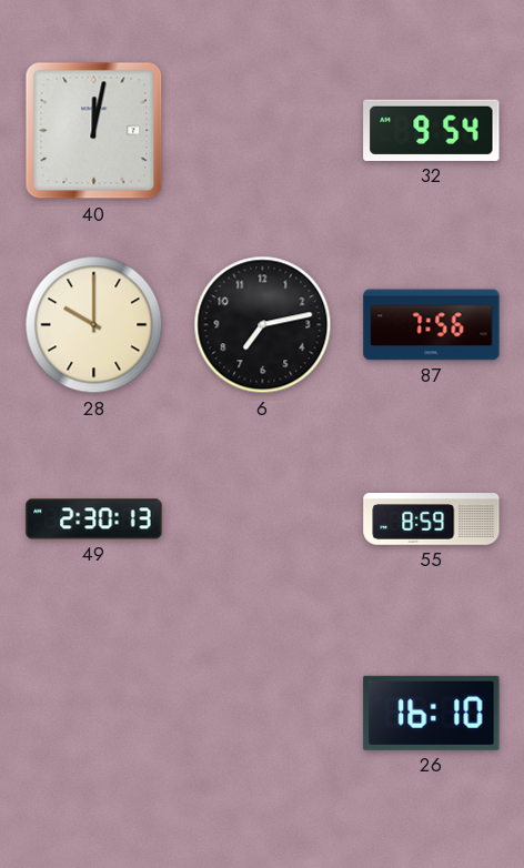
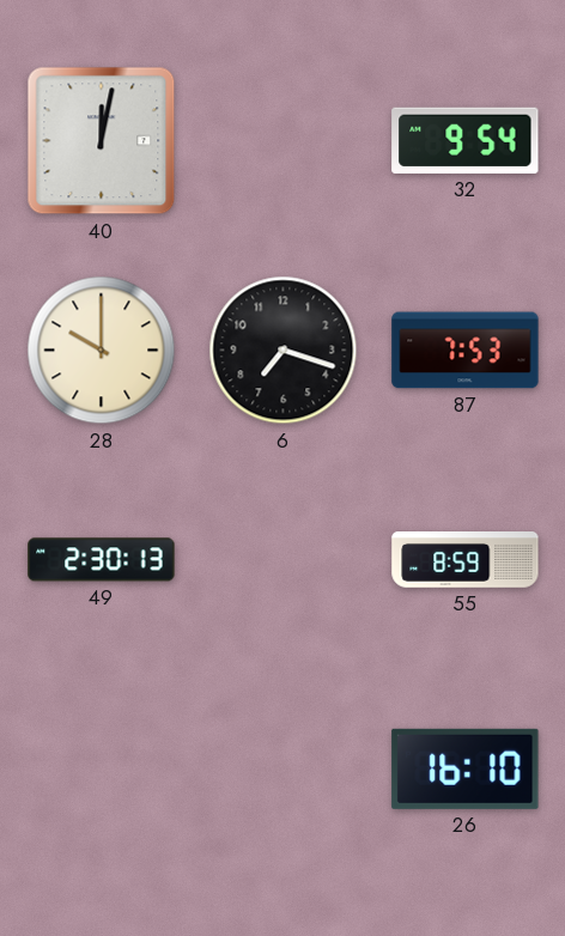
6: 7:13 -> 7:18 (284, 351)
87: 7:56 -> 7:53 (466, 351)
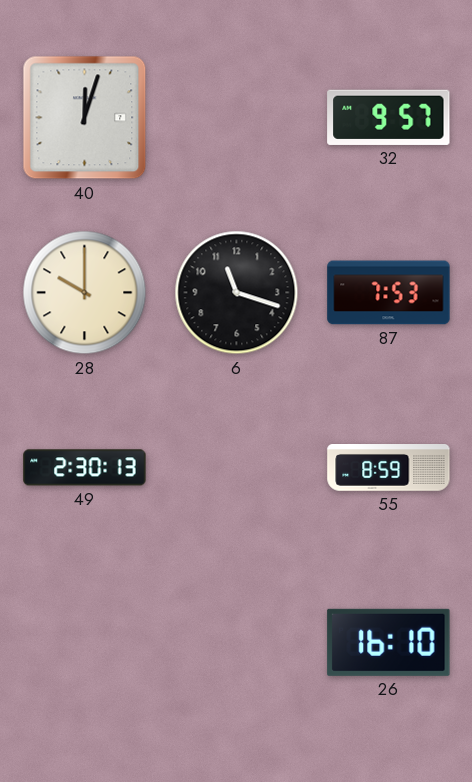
40: 12:02 -> 12:03 (85, 118)
32: 9:54 -> 9:57 (389, 117)
6: 7:18 -> 11:18 (237, 293)
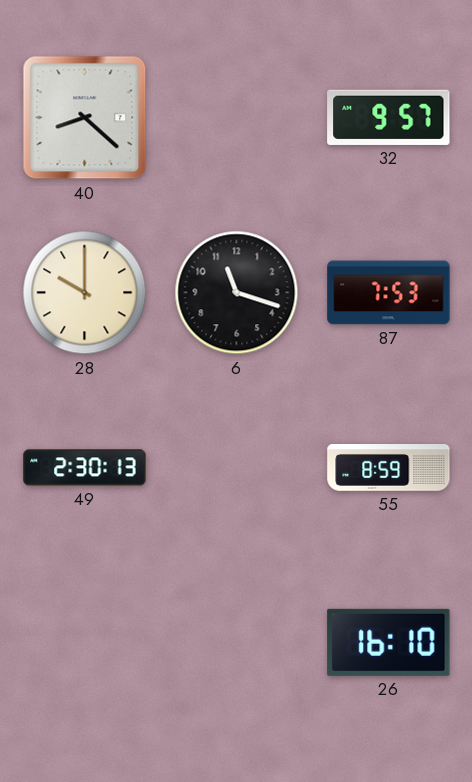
40: 12:03 -> 8:22 (85, 118)
